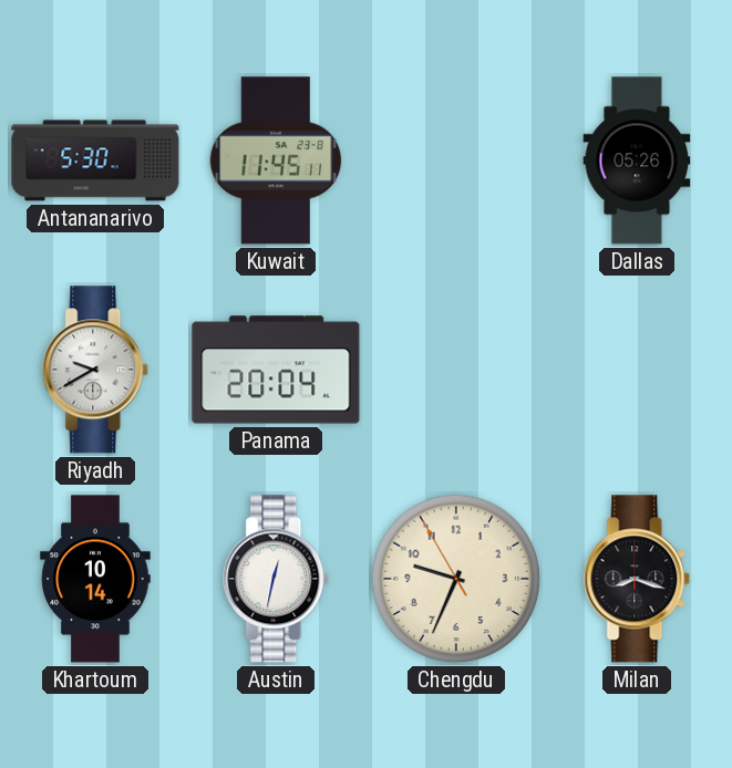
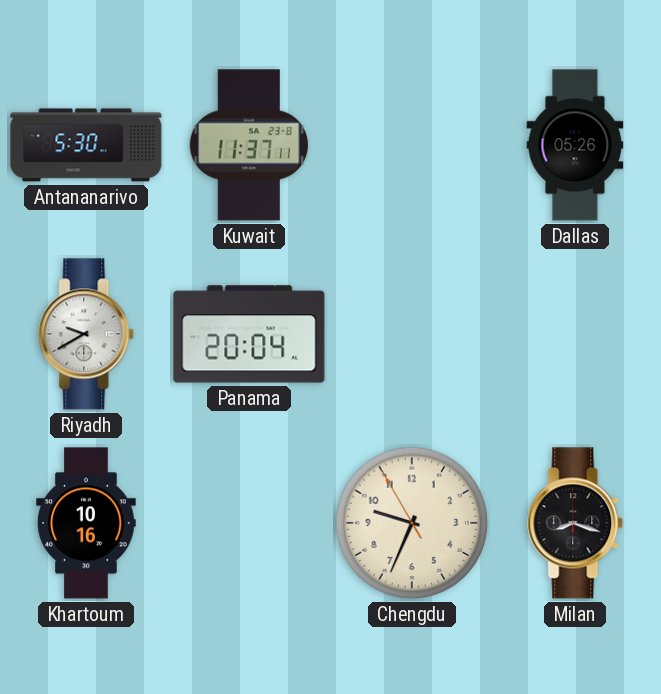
Kuwait: 11:45 -> 11:37 (249, 145)
Khartoum: 10:14 -> 10:16 (86, 523)
Austin: 12:32 -> none (277, 579)
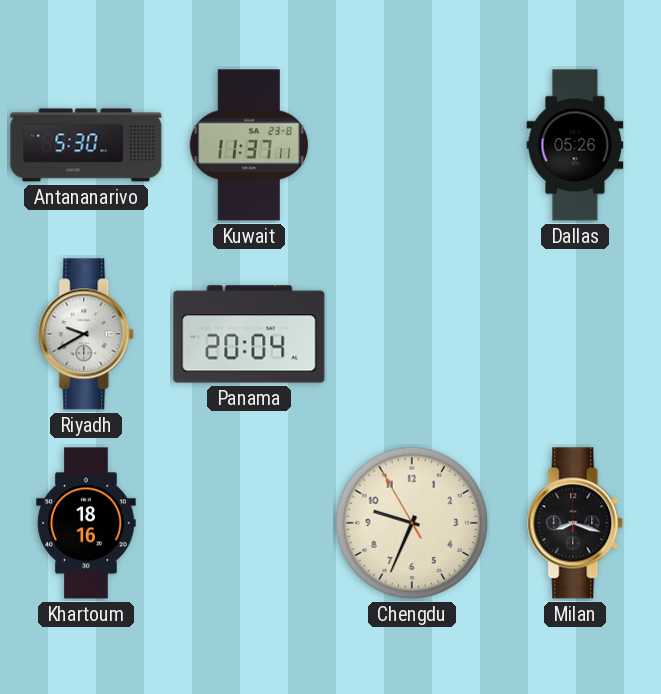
Khartoum: 10:16 -> 18:16 (86, 523)
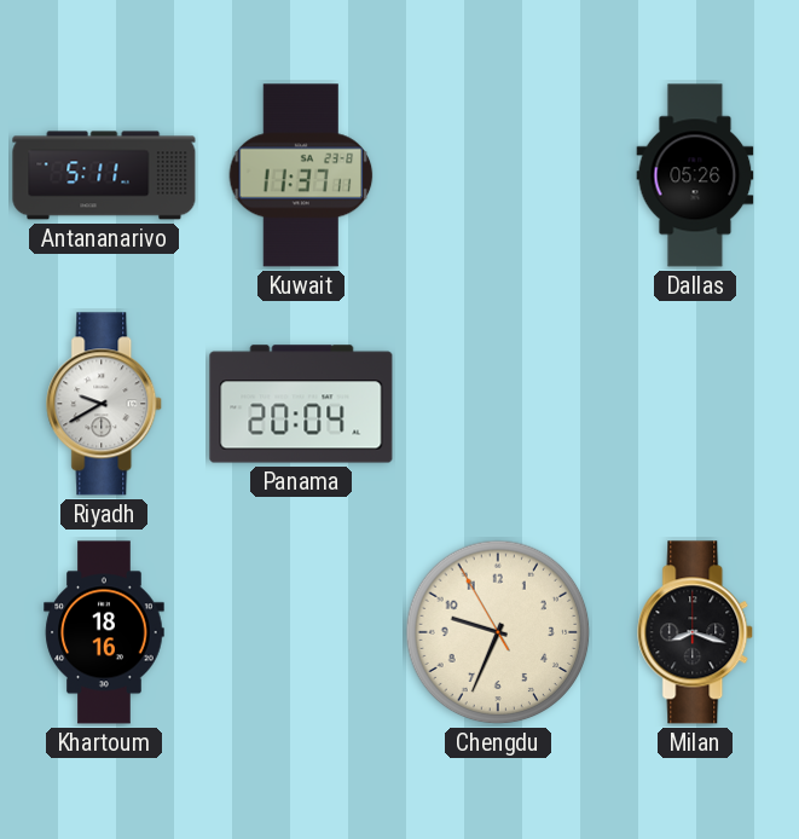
Antananarivo: 5:30 -> 5:11 (104, 175)
